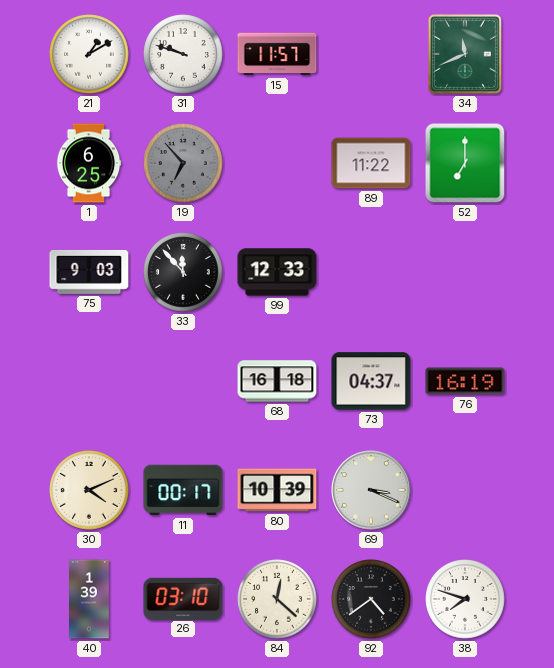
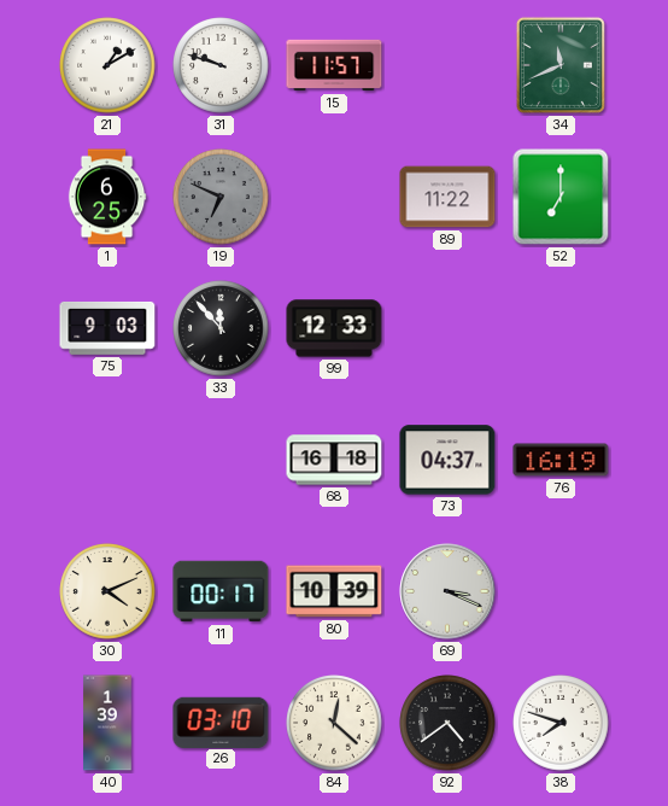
19: 6:53 -> 6:49 (221, 197)
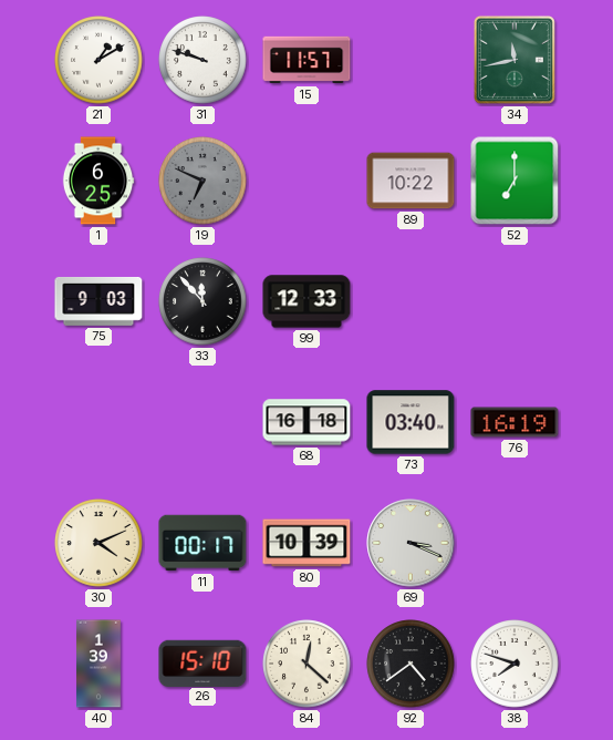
34: 11:41 -> 11:43 (515, 60)
89: 11:22 -> 10:22 (411, 181)
73: 04:37 -> 03:40 (411, 422)
26: 03:10 -> 15:10 (202, 662)
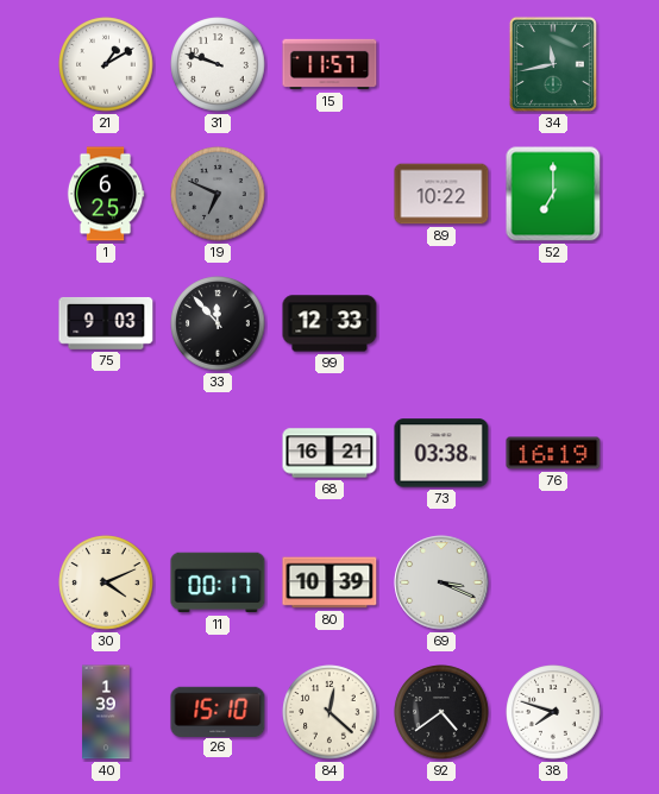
68: 16:18 -> 16:21 (329, 453)
73: 03:40 -> 03:38 (441, 453)
